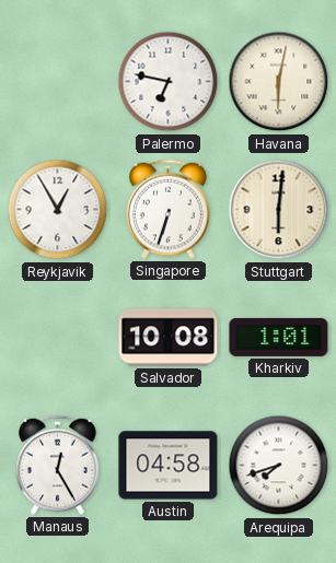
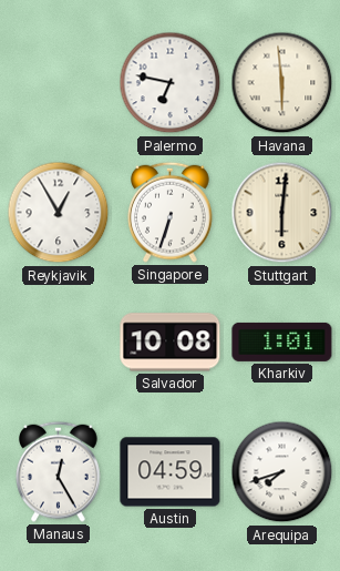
Havana: 6:02 -> 5:59 (282, 83)
Austin: 04:58 -> 04:59 (171, 472)
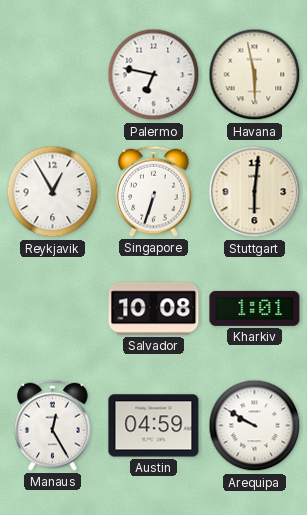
Havana: 5:59 -> 5:58 (255, 75)
Arequipa: 7:42 -> 9:50 (255, 426)
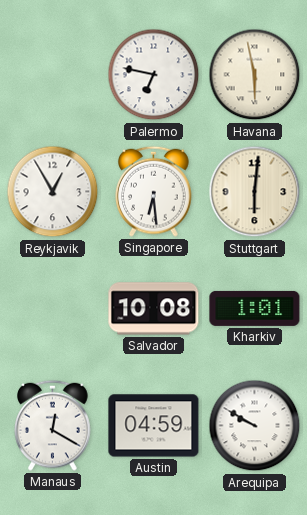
Singapore: 6:33 -> 6:29 (154, 191)
Manaus: 12:25 -> 12:20 (53, 425)
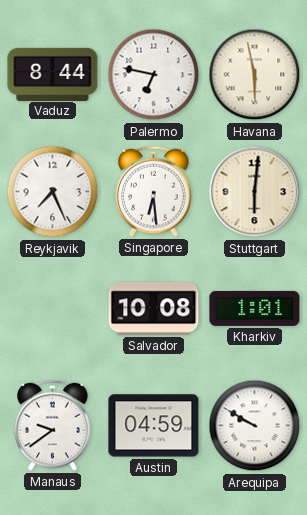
Vaduz: none -> 8:44 (53, 74)
Reykjavik: 12:55 -> 7:26 (53, 192)
Manaus: 12:20 -> 9:39 (53, 425)
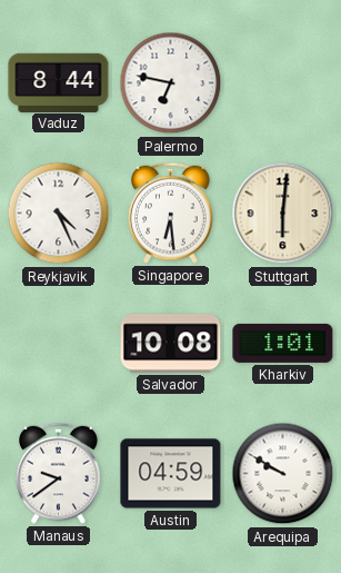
Havana: 5:58 -> none (255, 75)
Reykjavik: 7:26 -> 4:26 (59, 214)
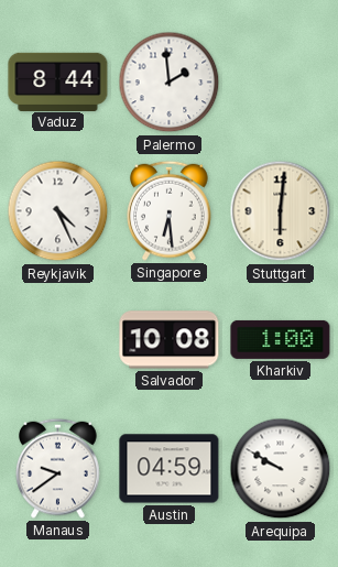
Palermo: 6:47 -> 1:59 (170, 83)
Kharkiv: 1:01 -> 1:00 (281, 339)
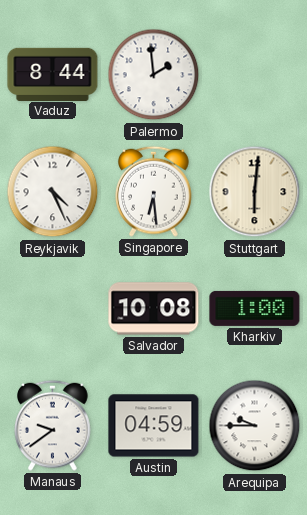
Arequipa: 9:50 -> 9:45 (255, 426)
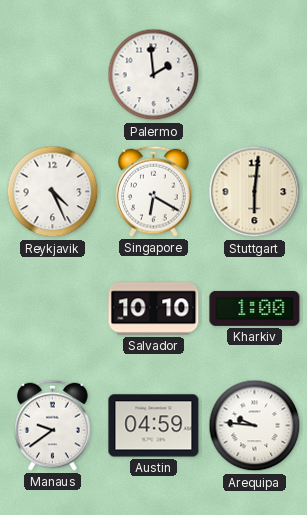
Vaduz: 8:44 -> none (53, 74)
Singapore: 6:29 -> 6:20 (154, 191)
Salvador: 10:08 -> 10:10 (154, 309)
Arequipa: 9:45 -> 9:46 (255, 426)
